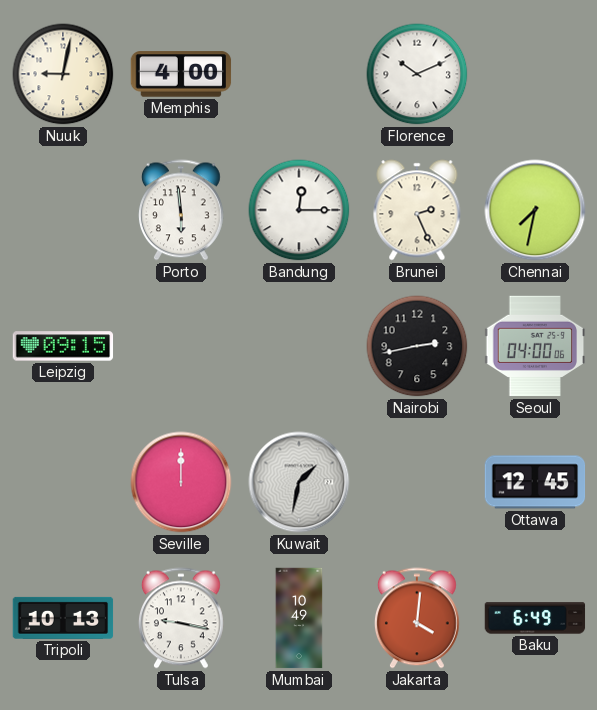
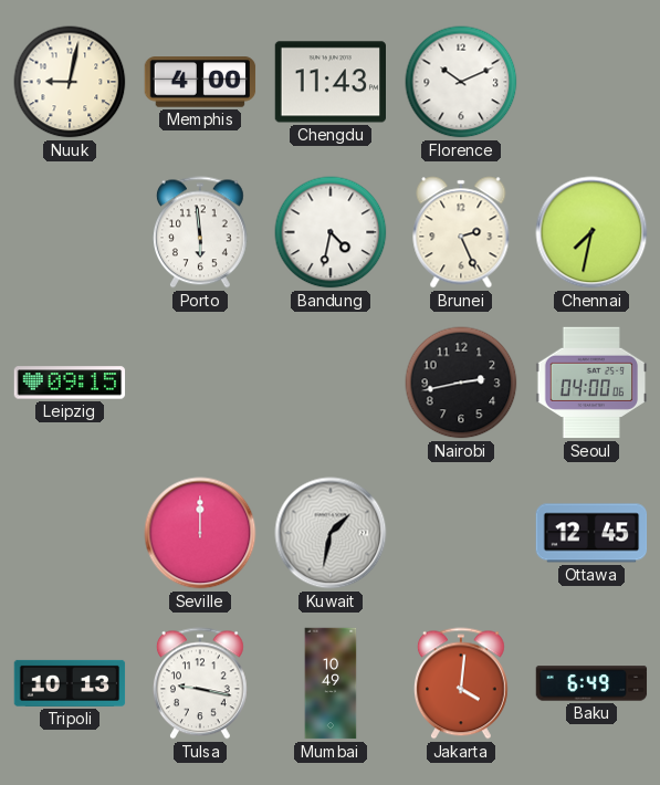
Chengdu: none -> 11:43 (331, 82)
Bandung: 12:15 -> 4:32 (331, 232)
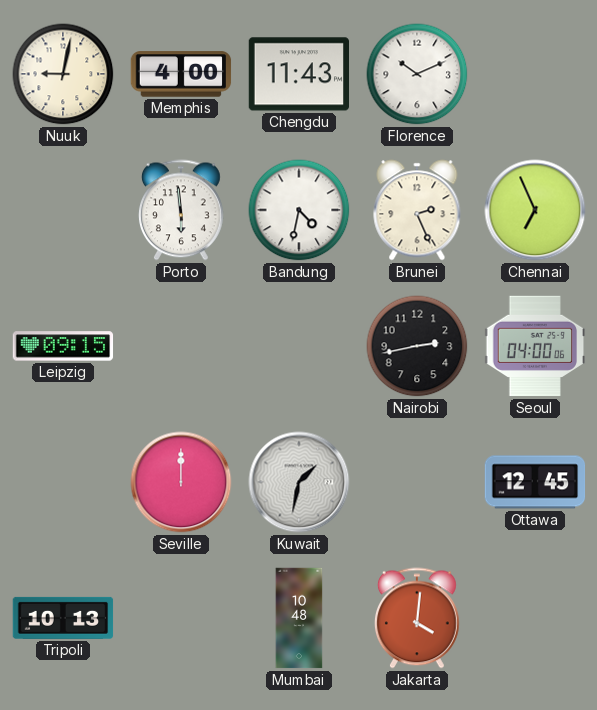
Chennai: 7:32 -> 6:56 (535, 210)
Tulsa: 9:17 -> none (200, 683)
Mumbai: 10:49 -> 10:48 (299, 618)
Baku: 6:49 -> none (591, 683)
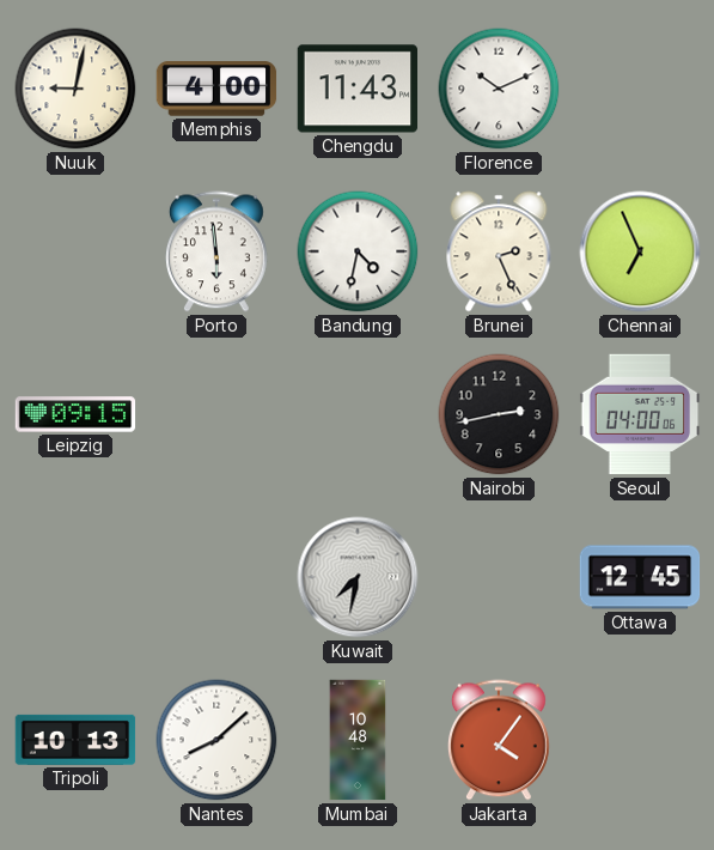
Seville: 12:00 -> none (181, 482)
Kuwait: 1:32 -> 7:32 (358, 577)
Nantes: none -> 8:08 (216, 740)
Jakarta: 4:01 -> 4:06 (499, 740)
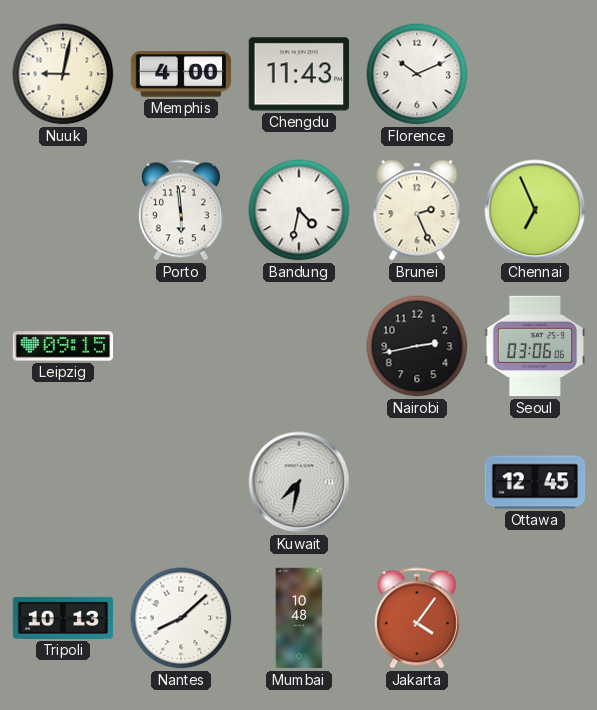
Seoul: 04:00 -> 03:06 (535, 346)
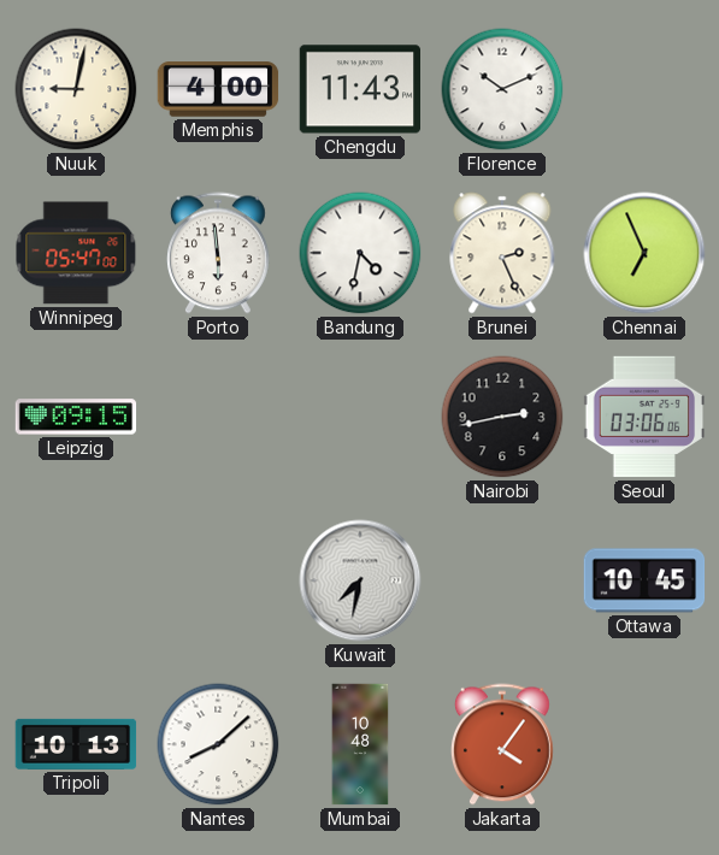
Winnipeg: none -> 05:47 (76, 253)
Ottawa: 12:45 -> 10:45 (644, 580)
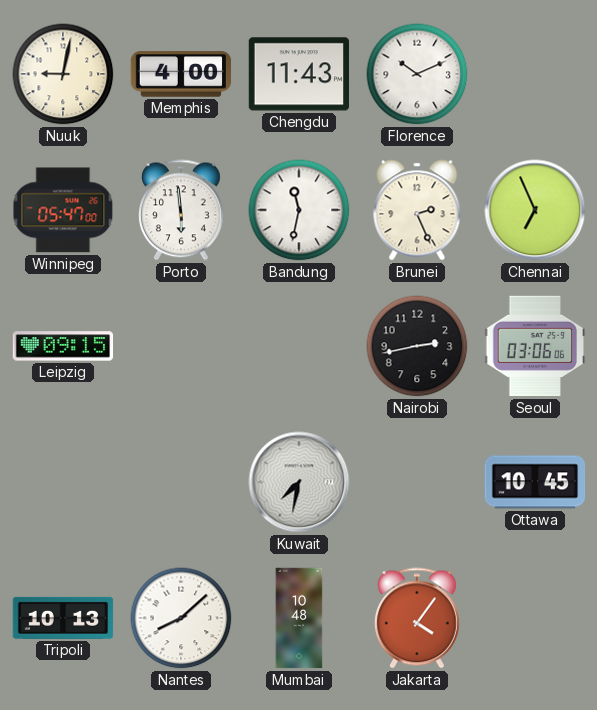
Bandung: 4:32 -> 11:32 (299, 210)
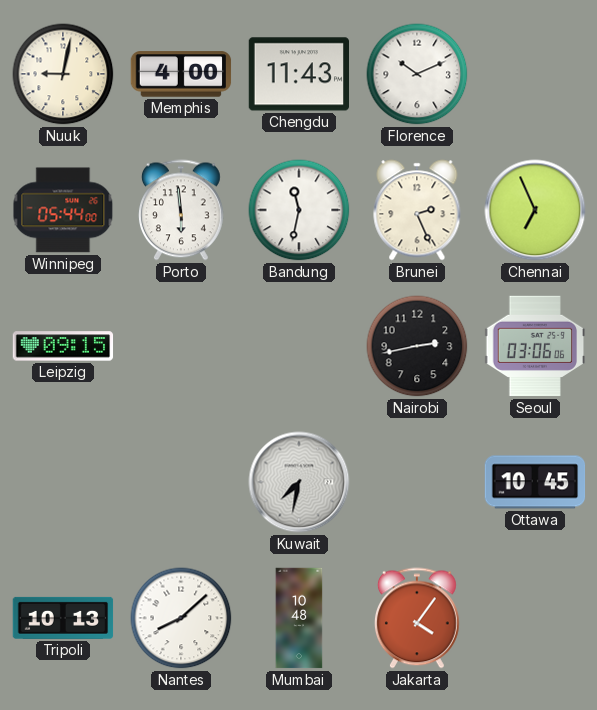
Winnipeg: 05:47 -> 05:44 (63, 210)
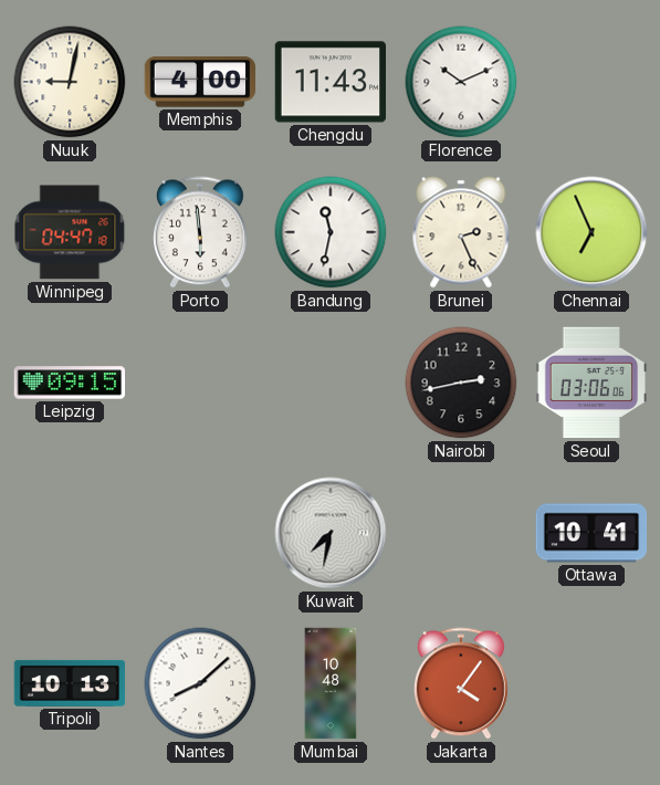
Winnipeg: 05:44 -> 04:47 (70, 232)
Ottawa: 10:45 -> 10:41 (591, 533)
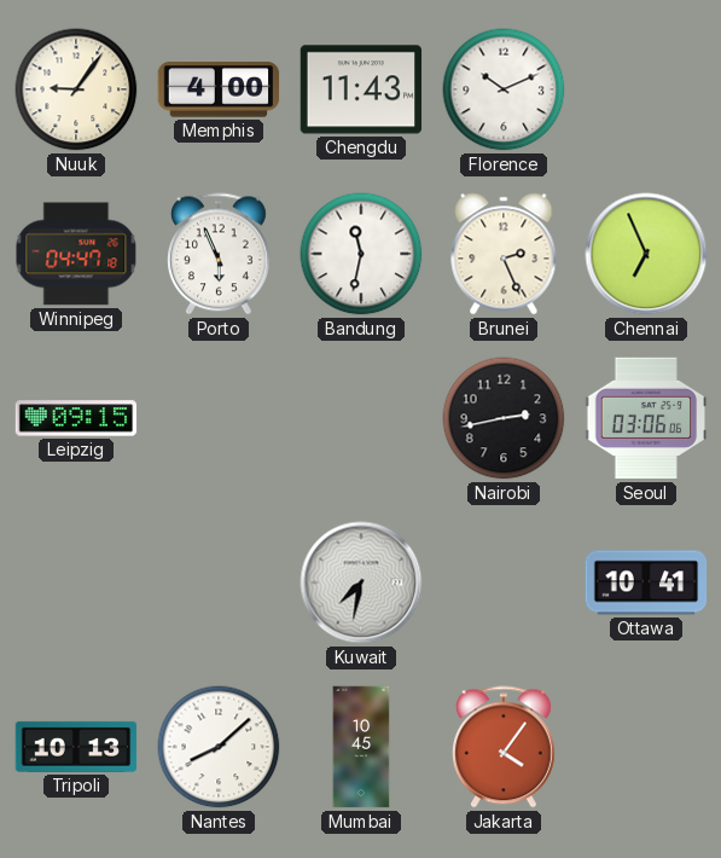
Nuuk: 9:02 -> 9:06 (76, 89)
Porto: 5:59 -> 5:56 (219, 254)
Mumbai: 10:48 -> 10:45 (361, 747)
